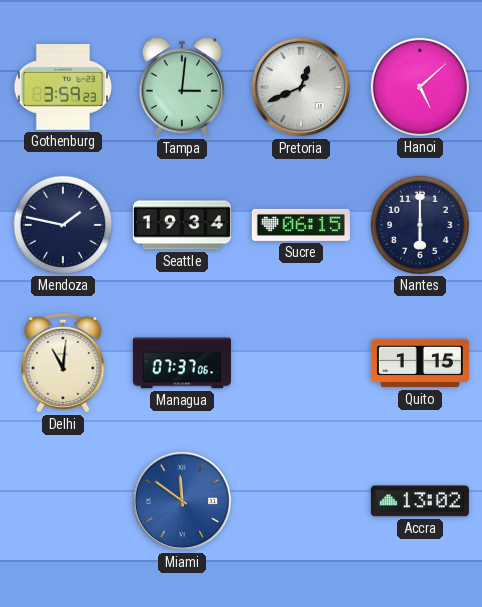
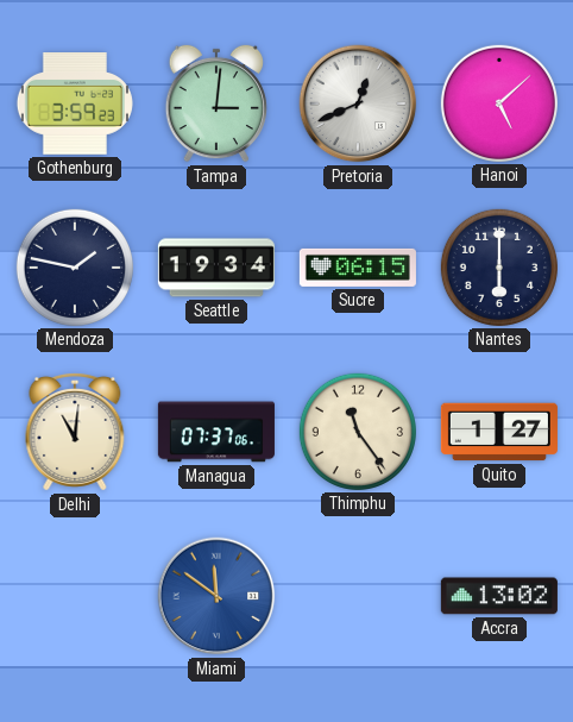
Thimphu: none -> 11:24 (358, 432)
Quito: 1:15 -> 1:27 (499, 432)
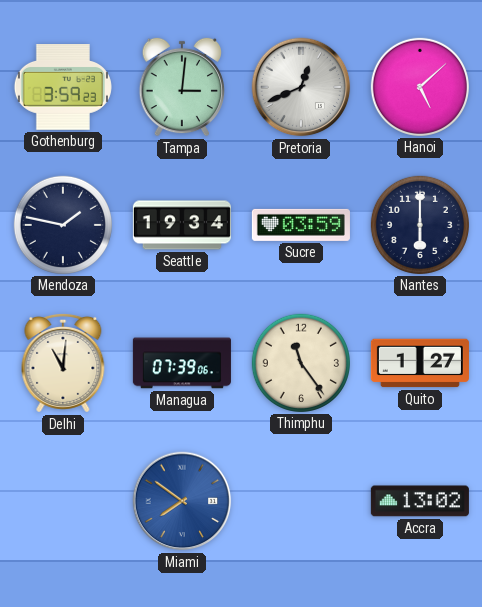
Sucre: 06:15 -> 03:59 (301, 225)
Managua: 07:37 -> 07:39 (182, 363)
Miami: 11:51 -> 7:51 (182, 501)
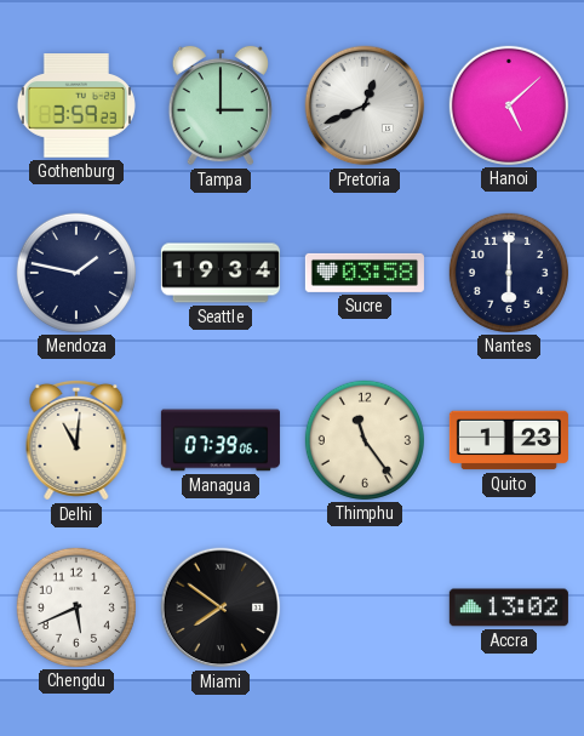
Tampa: 3:01 -> 3:00 (221, 105)
Sucre: 03:59 -> 03:58 (365, 273)
Quito: 1:27 -> 1:23 (509, 440)
Chengdu: none -> 5:41 (76, 607)
Miami dial: blue -> black (221, 607)
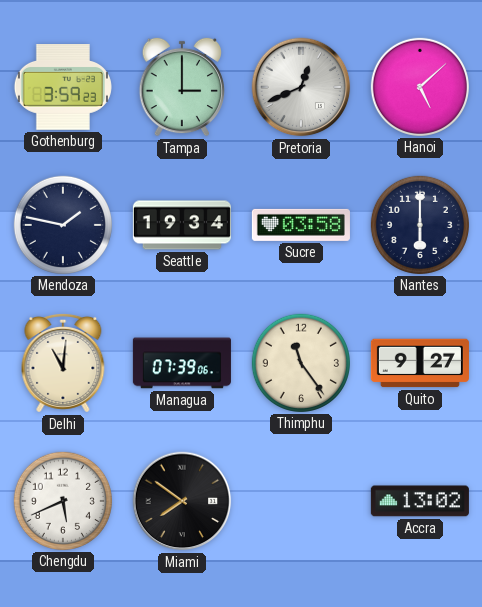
Quito: 1:23 -> 9:27 (420, 363)
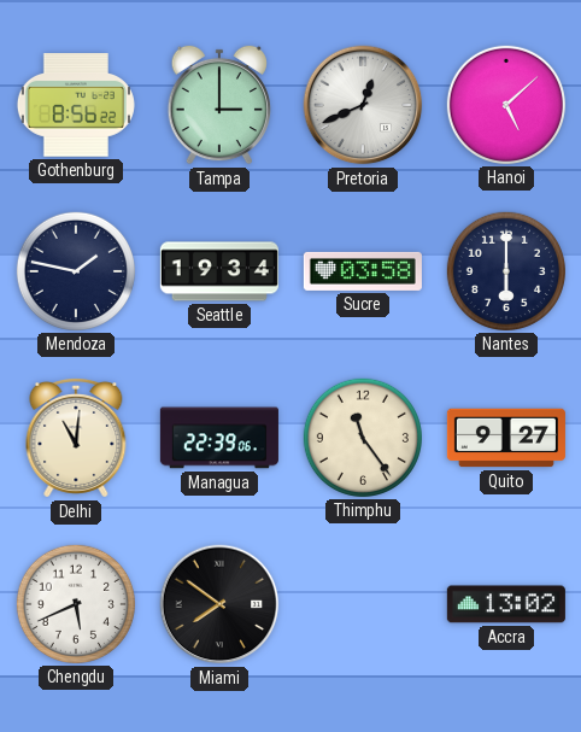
Gothenburg: 3:59 -> 8:56 (76, 106)
Managua: 07:39 -> 22:39 (219, 438)
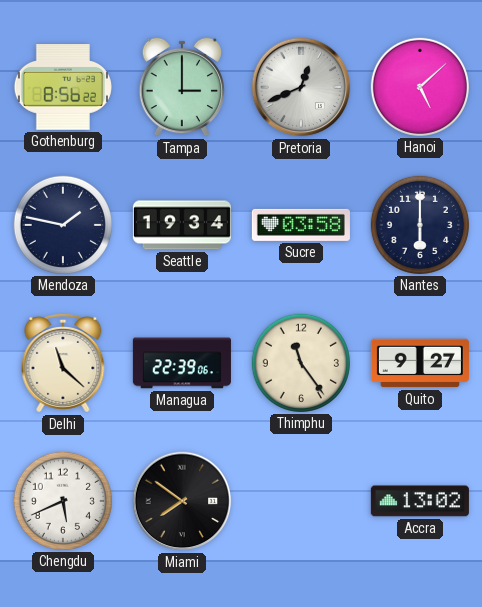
Delhi: 11:01 -> 11:22 (63, 363)
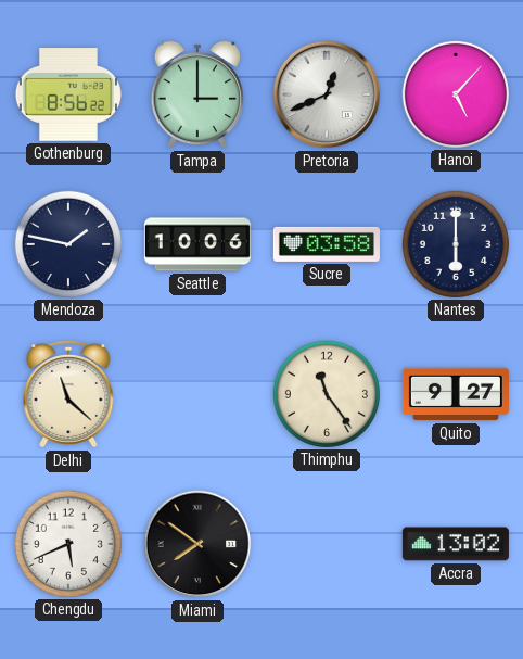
Hanoi: 5:08 -> 5:07 (456, 94)
Seattle: 19:34 -> 10:06 (197, 244)
Managua: 22:39 -> none (182, 363)
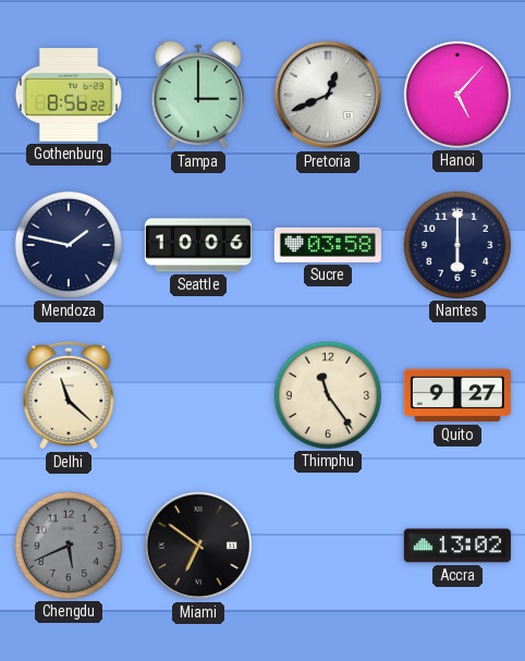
Chengdu dial: white -> grey (69, 546)
Miami: 7:51 -> 6:51 (198, 546)
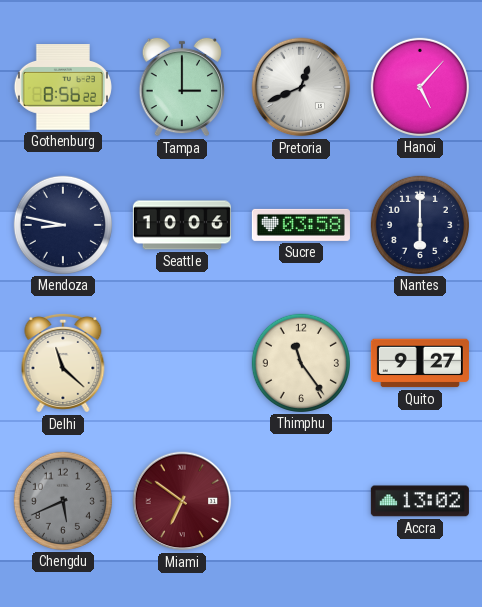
Mendoza: 1:47 -> 8:47 (63, 225)
Miami dial: black -> burgundy (182, 501)
